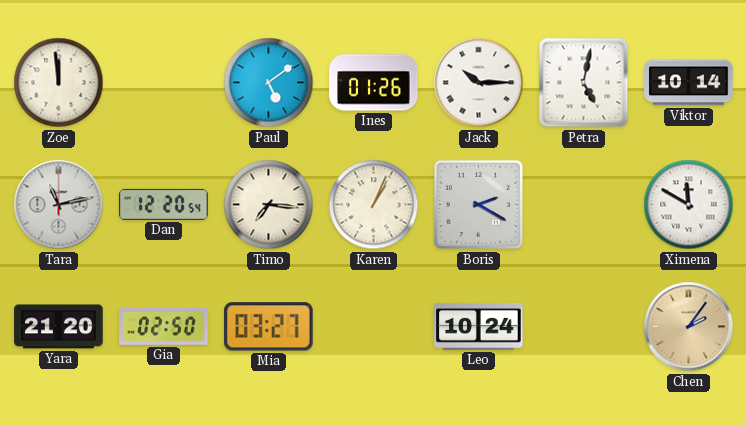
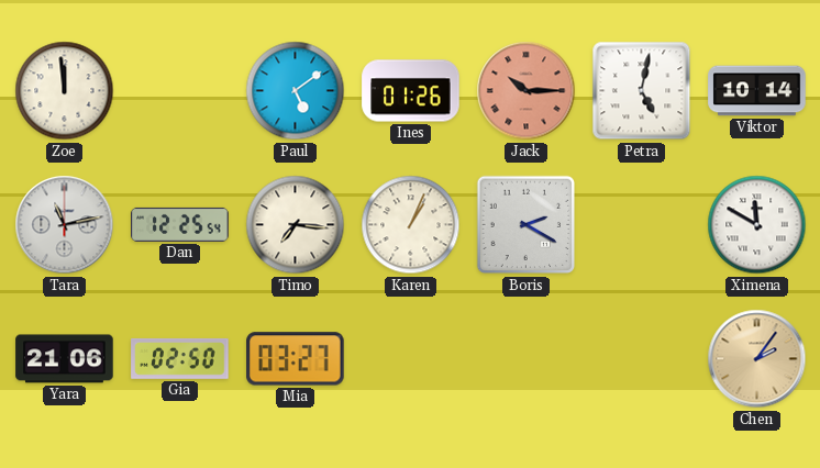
Jack dial: white -> salmon (527, 91)
Dan: 12:20 -> 12:25 (180, 224)
Yara: 21:20 -> 21:06 (65, 359)
Leo: 10:24 -> none (479, 326)
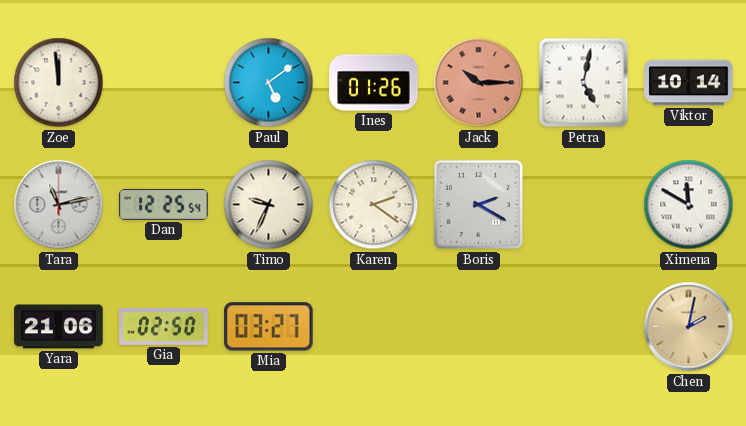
Timo: 7:16 -> 9:34 (269, 205)
Karen: 1:04 -> 2:21 (374, 205)
Chen: 2:06 -> 2:02 (689, 327)
